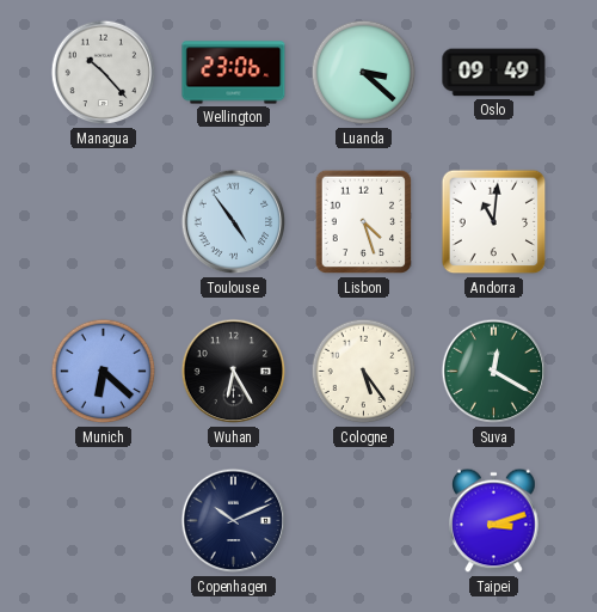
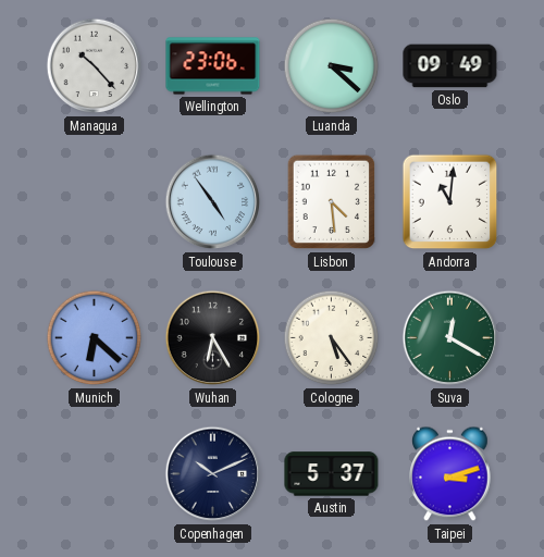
Lisbon: 4:27 -> 4:29 (332, 202)
Austin: none -> 5:37 (332, 474)
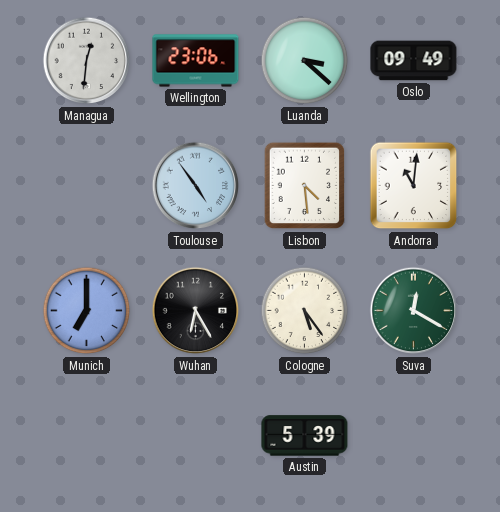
Managua: 10:23 -> 12:31 (87, 61)
Munich: 6:22 -> 7:00 (87, 311)
Copenhagen: 10:11 -> none (213, 474)
Austin: 5:37 -> 5:39 (305, 436)
Taipei: 3:12 -> none (450, 474)
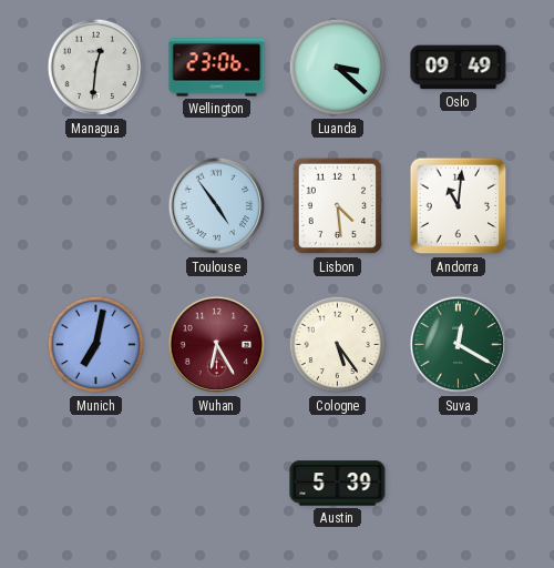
Munich: 7:00 -> 7:02 (96, 345)
Wuhan dial: black -> burgundy (217, 345)
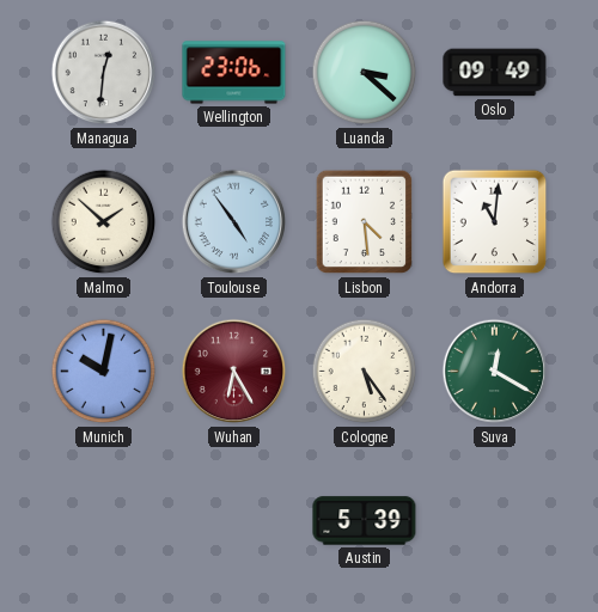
Malmo: none -> 1:52 (104, 222)
Munich: 7:02 -> 10:02 (104, 372)
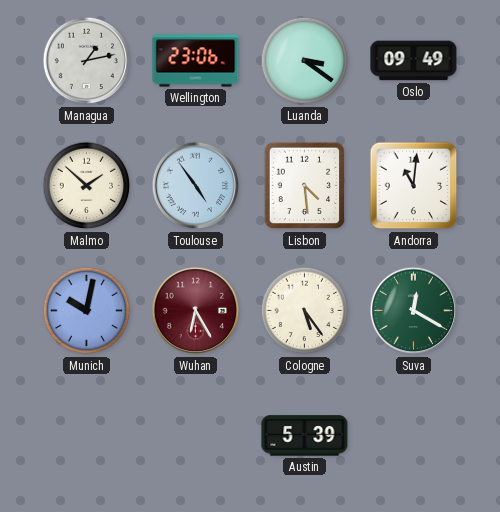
Managua: 12:31 -> 1:13 (87, 61)
Luanda: 3:22 -> 3:21 (305, 61)
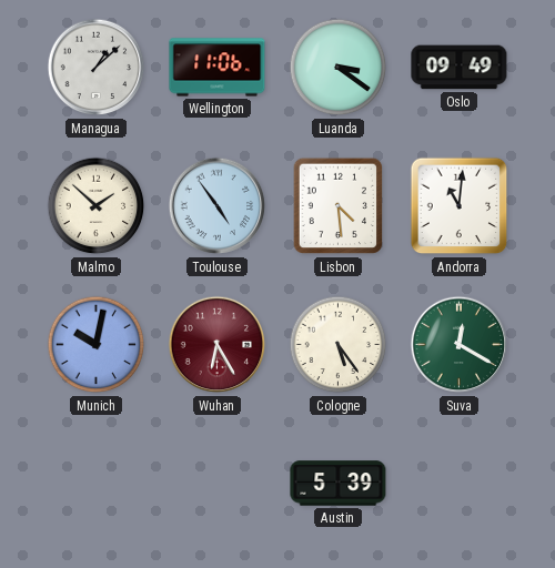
Managua: 1:13 -> 1:08 (97, 68)
Wellington: 23:06 -> 11:06 (218, 68)
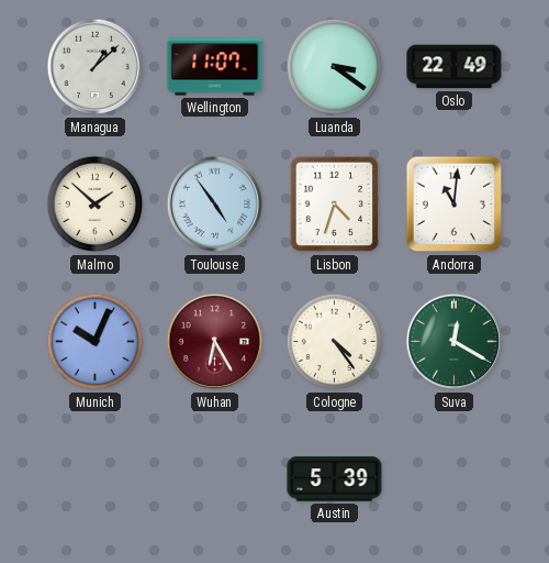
Wellington: 11:06 -> 11:07 (215, 67)
Oslo: 09:49 -> 22:49 (455, 67)
Lisbon: 4:29 -> 4:33 (335, 205)
Munich: 10:02 -> 10:04 (96, 342)
Cologne: 5:24 -> 4:24 (335, 342)
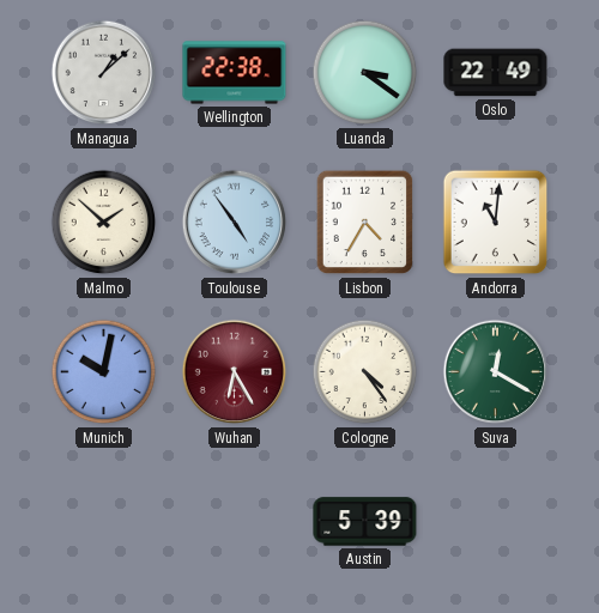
Wellington: 11:07 -> 22:38 (235, 73)
Lisbon: 4:33 -> 4:35 (365, 223)
Munich: 10:04 -> 10:02 (104, 372)
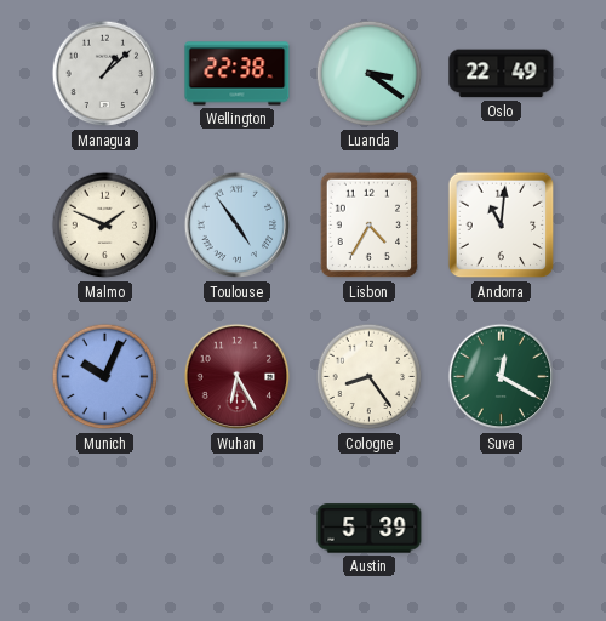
Malmo: 1:52 -> 1:49 (105, 226)
Munich: 10:02 -> 10:04 (105, 377)
Cologne: 4:24 -> 8:24 (370, 377)
